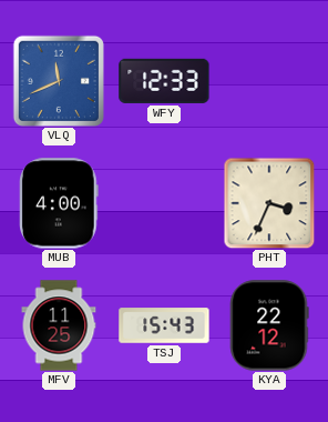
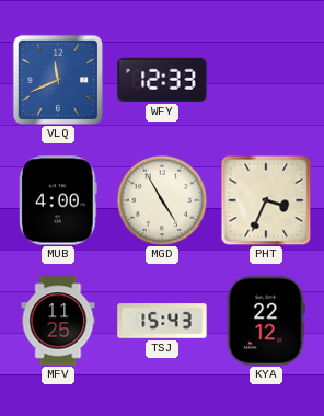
MGD: none -> 4:55 (162, 200)
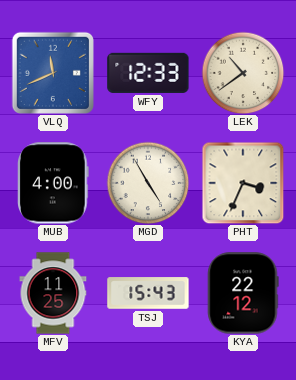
LEK: none -> 10:39 (243, 73)
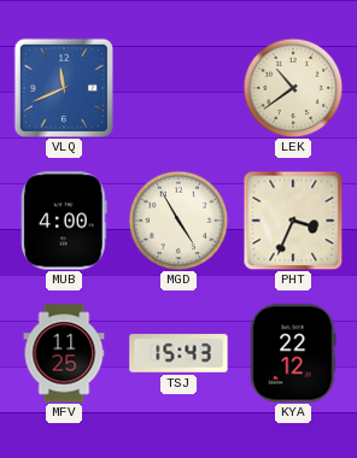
WFY: 12:33 -> none (148, 73)
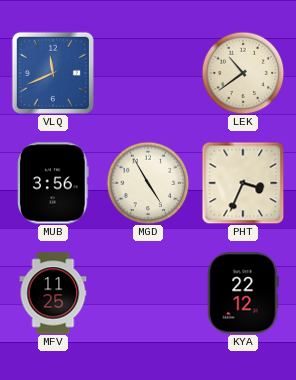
MUB: 4:00 -> 3:56 (54, 183)
TSJ: 15:43 -> none (178, 353)
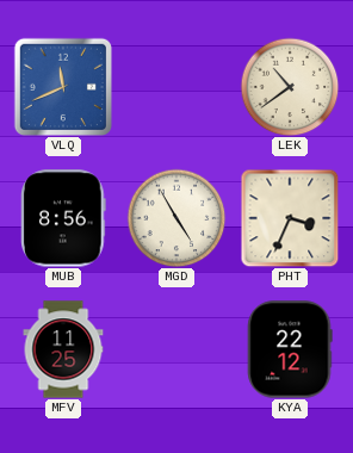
MUB: 3:56 -> 8:56 (64, 218)
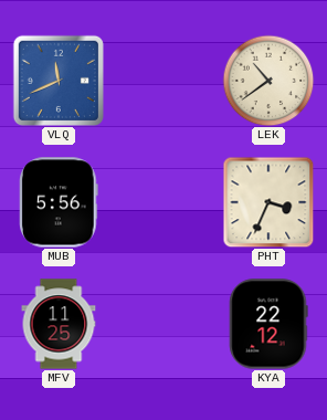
MUB: 8:56 -> 5:56 (60, 202)
MGD: 4:55 -> none (176, 218)
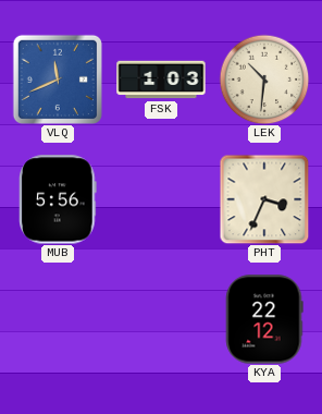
FSK: none -> 1:03 (161, 80)
LEK: 10:39 -> 10:31 (264, 80)
MFV: 11:25 -> none (59, 324)
